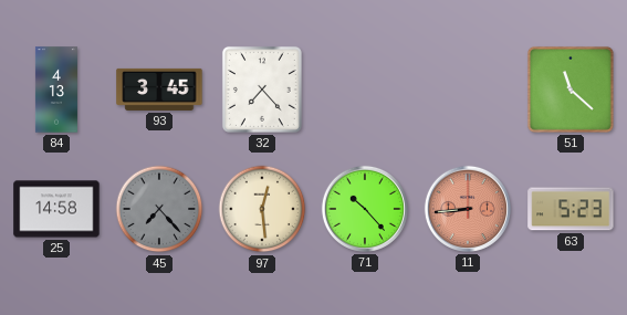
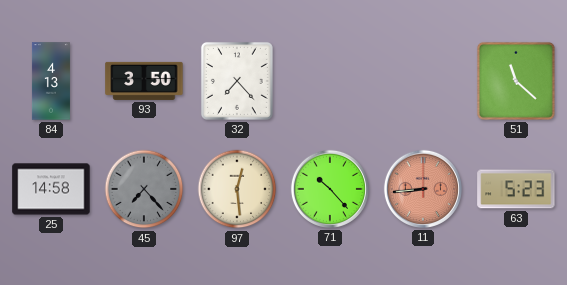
93: 3:45 -> 3:50 (144, 81)
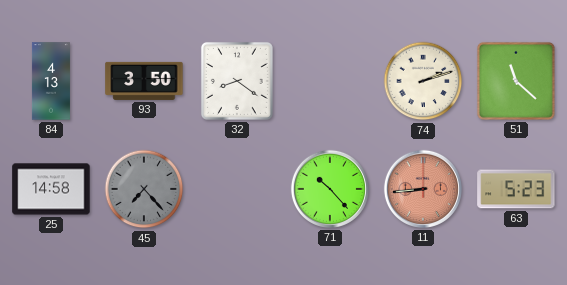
32: 7:23 -> 8:21 (237, 81)
74: none -> 2:12 (423, 81)
97: 12:29 -> none (237, 189)
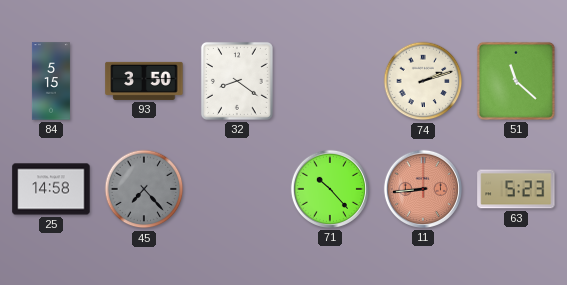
84: 4:13 -> 5:15 (51, 81)
